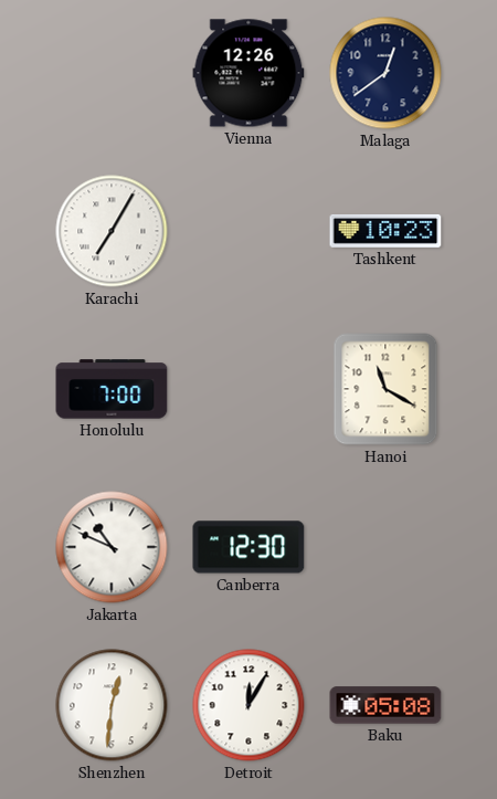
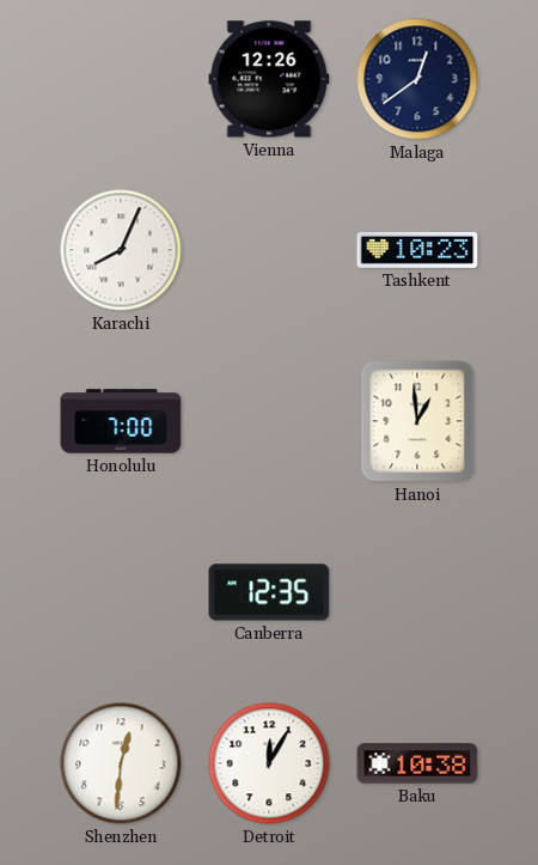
Karachi: 7:05 -> 8:04 (121, 250)
Hanoi: 11:20 -> 12:59 (417, 421)
Jakarta: 10:49 -> none (112, 547)
Canberra: 12:30 -> 12:35 (269, 592)
Baku: 05:08 -> 10:38 (417, 763)
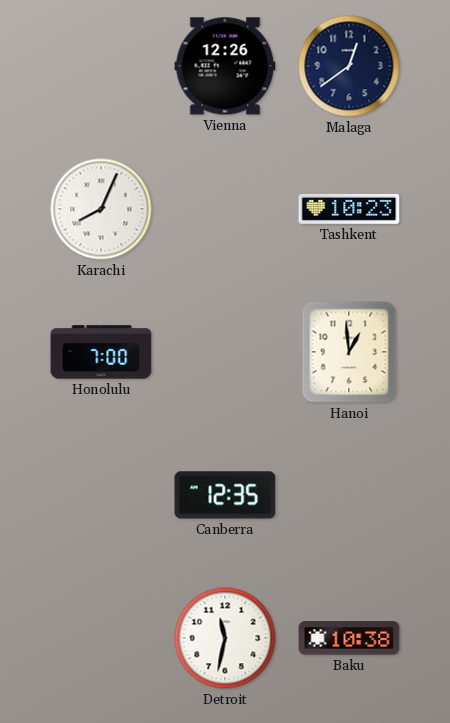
Shenzhen: 12:31 -> none (121, 763)
Detroit: 12:05 -> 11:32 (225, 638)
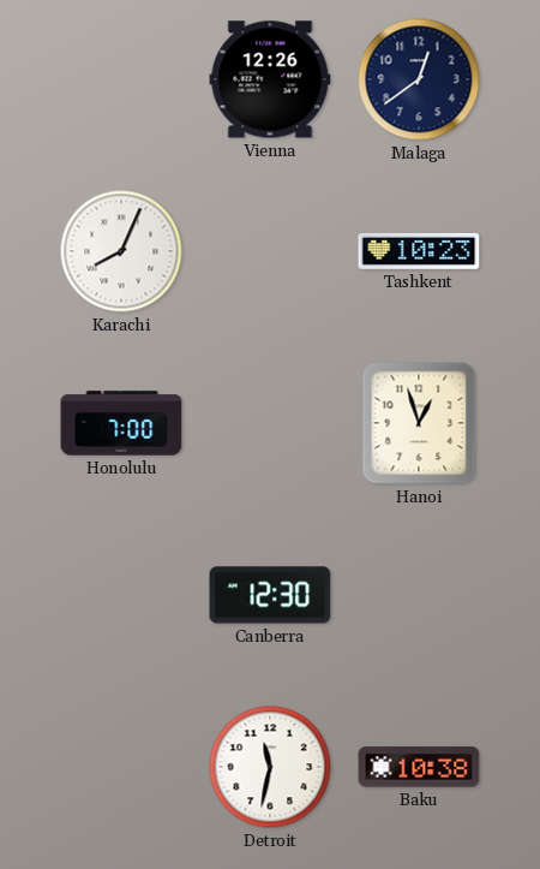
Hanoi: 12:59 -> 12:57 (419, 423)
Canberra: 12:35 -> 12:30 (270, 595)
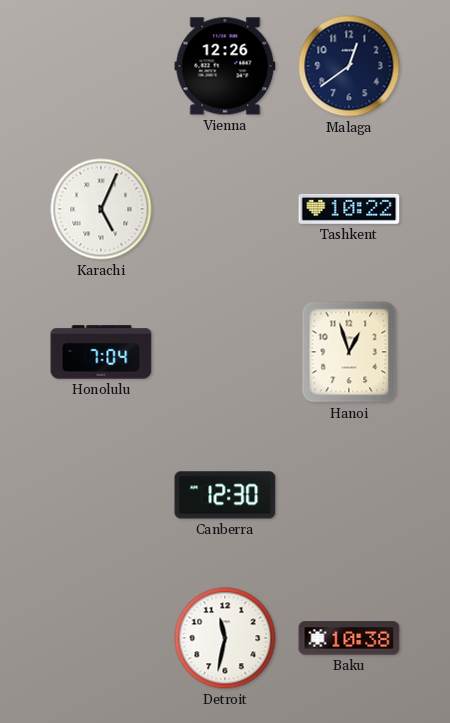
Karachi: 8:04 -> 5:04 (101, 209)
Tashkent: 10:23 -> 10:22 (349, 209)
Honolulu: 7:00 -> 7:04 (101, 352)
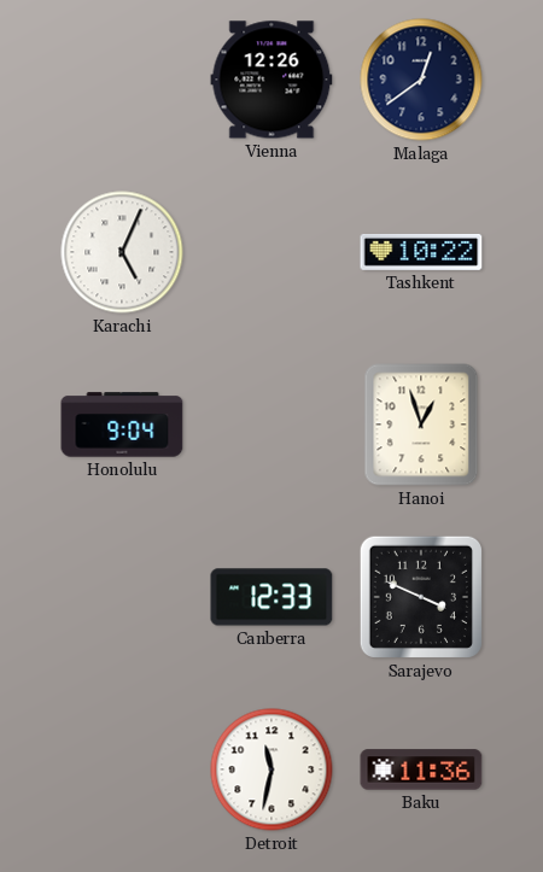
Honolulu: 7:04 -> 9:04 (122, 425)
Canberra: 12:30 -> 12:33 (271, 597)
Sarajevo: none -> 3:49 (421, 597)
Baku: 10:38 -> 11:36 (421, 769)
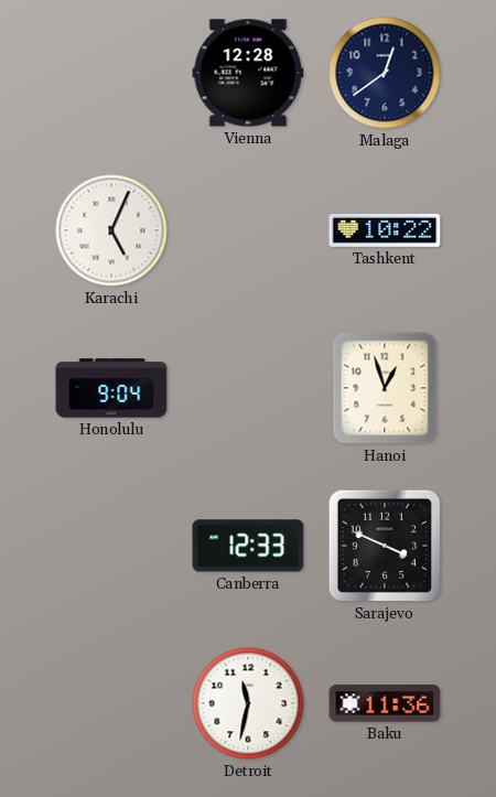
Vienna: 12:26 -> 12:28 (248, 73)
